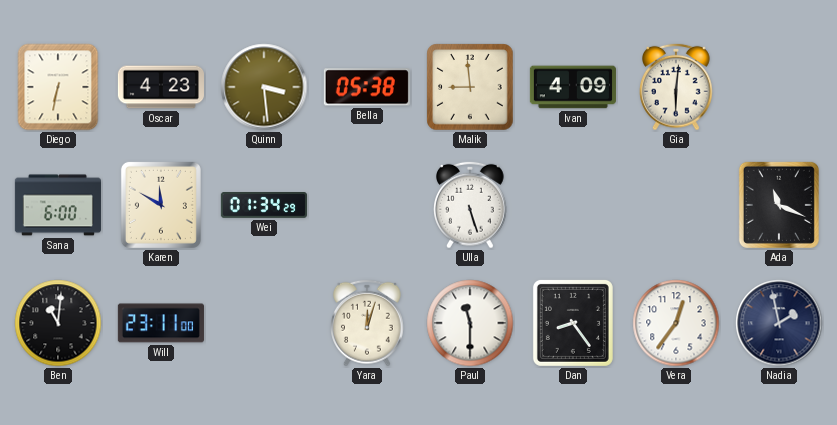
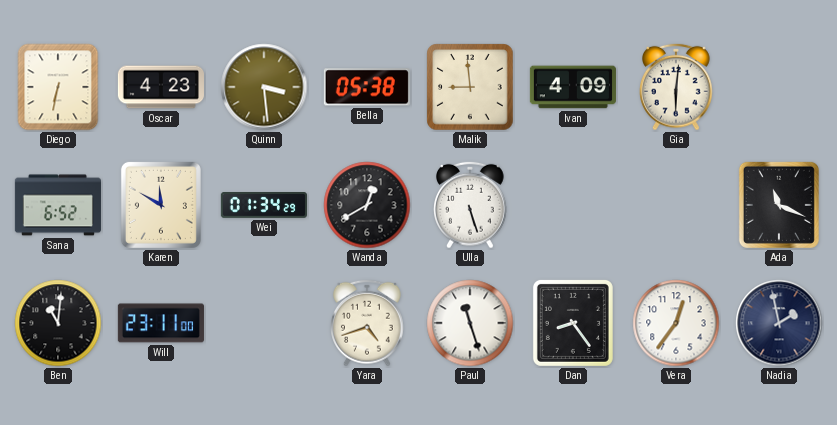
Sana: 6:00 -> 6:52 (58, 205)
Wanda: none -> 12:40 (367, 205)
Yara: 12:03 -> 4:42 (368, 323)
Paul: 11:30 -> 11:27 (470, 323)
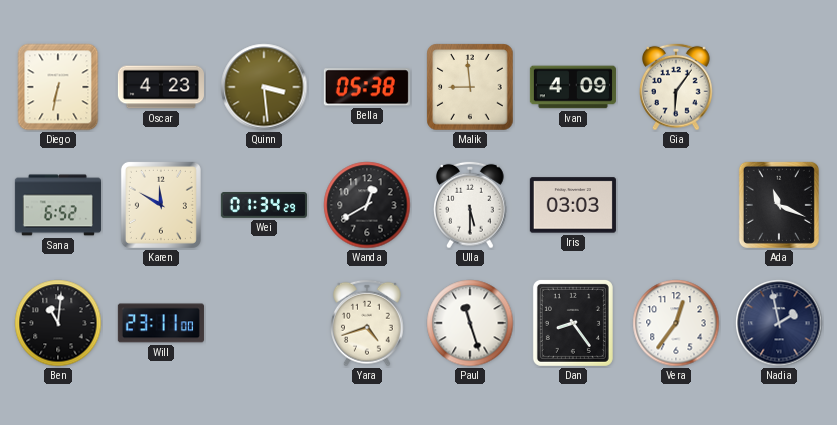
Gia: 6:01 -> 6:06 (677, 87)
Ulla: 5:27 -> 5:30 (471, 205)
Iris: none -> 03:03 (573, 205)
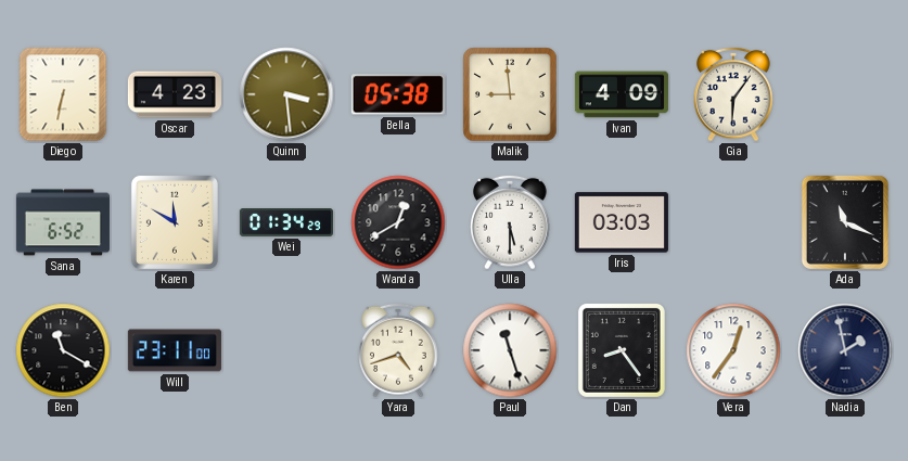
Ben: 11:01 -> 11:20 (63, 350)
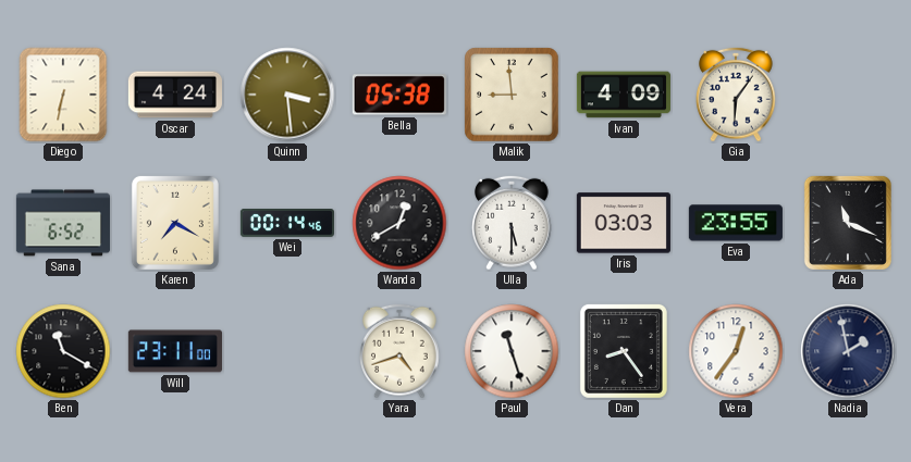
Oscar: 4:23 -> 4:24 (175, 95)
Karen: 11:50 -> 7:20 (175, 223)
Wei: 01:34 -> 00:14 (287, 224)
Eva: none -> 23:55 (736, 223)
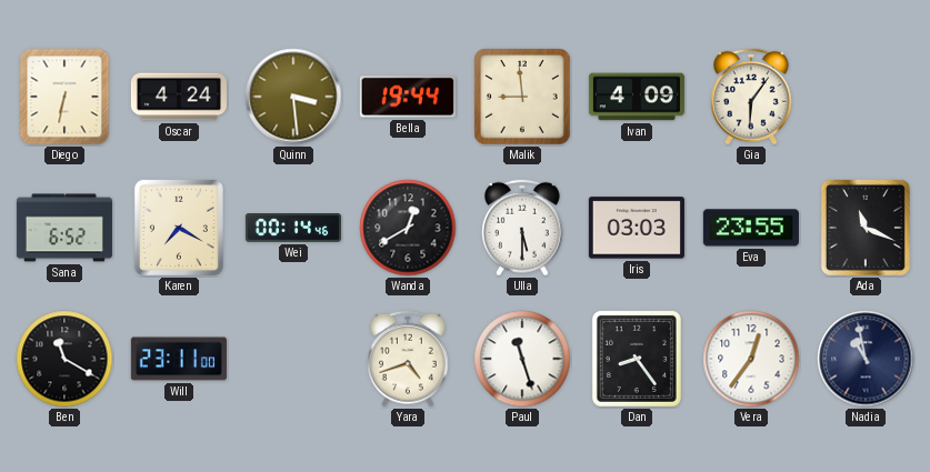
Bella: 05:38 -> 19:44 (408, 97)
Nadia: 1:58 -> 10:58 (866, 359)
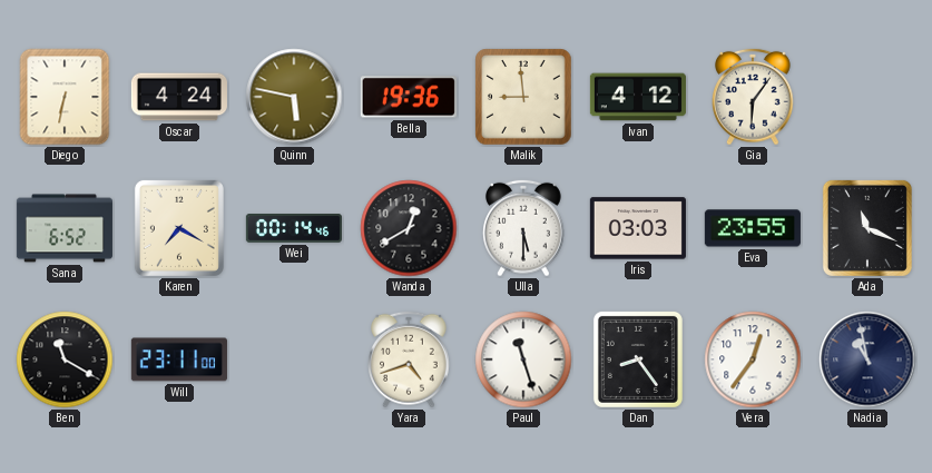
Quinn: 3:29 -> 5:47 (294, 97)
Bella: 19:44 -> 19:36 (409, 97)
Ivan: 4:09 -> 4:12 (638, 97)
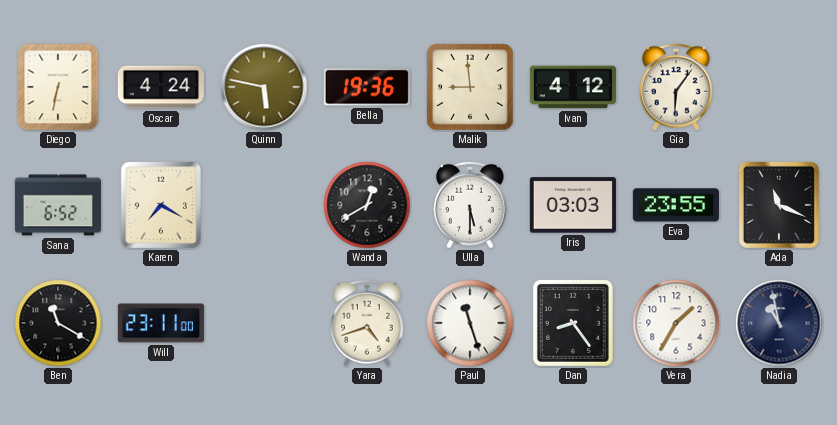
Wei: 00:14 -> none (294, 229)
Vera: 12:36 -> 1:35 (676, 323)
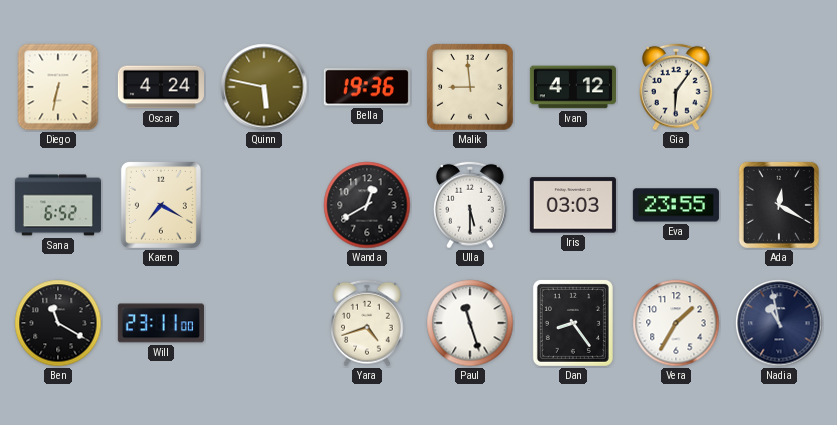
Ada: 11:19 -> 12:20 (779, 205)
